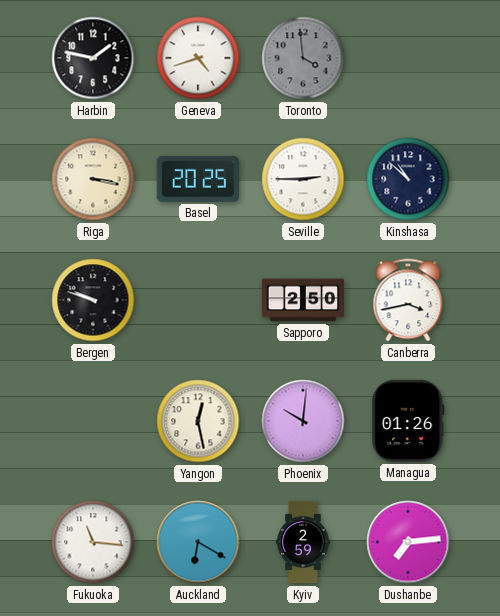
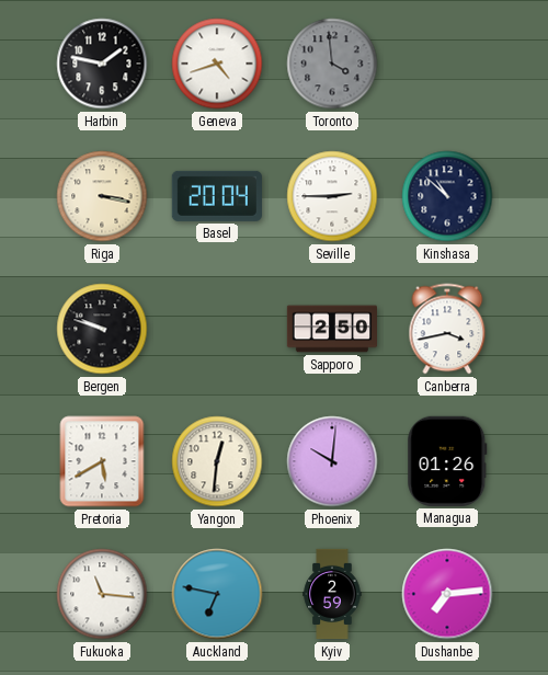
Basel: 20:25 -> 20:04 (217, 196)
Pretoria: none -> 5:40 (102, 461)
Yangon: 12:28 -> 12:31 (217, 461)
Auckland: 6:20 -> 6:47 (217, 594)
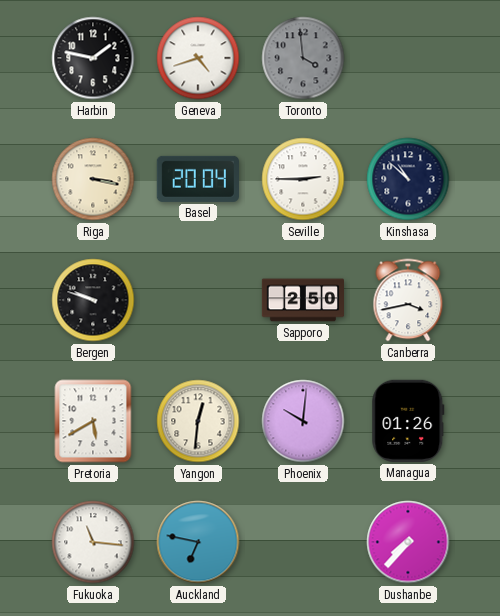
Kyiv: 2:59 -> none (332, 594)
Dushanbe: 7:14 -> 7:37 (408, 542)
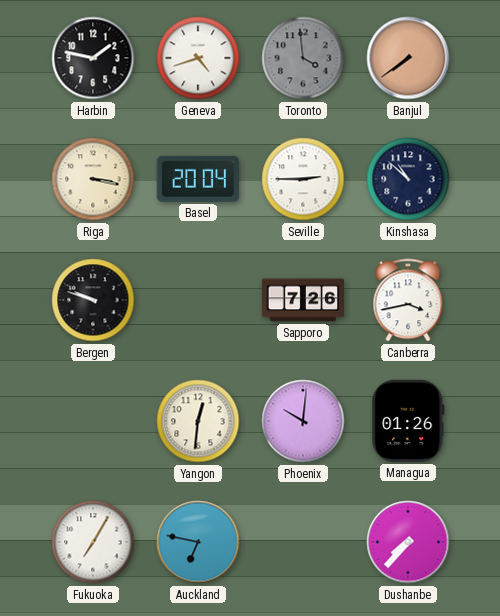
Banjul: none -> 7:39 (408, 58)
Sapporo: 2:50 -> 7:26 (302, 300)
Pretoria: 5:40 -> none (93, 421)
Fukuoka: 11:16 -> 7:05 (93, 542)
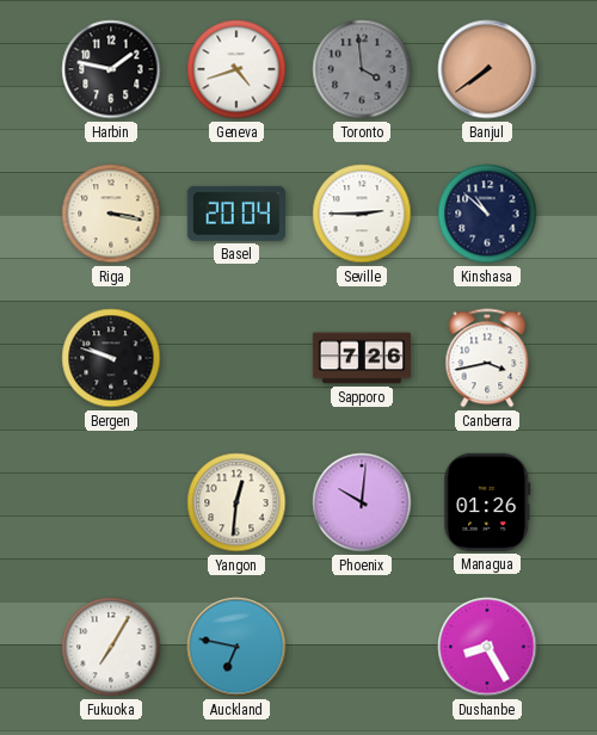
Dushanbe: 7:37 -> 8:25 (487, 647)
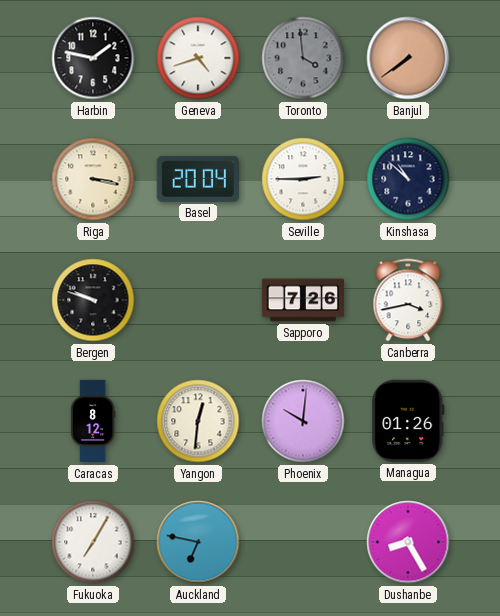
Caracas: none -> 8:12 (93, 421)
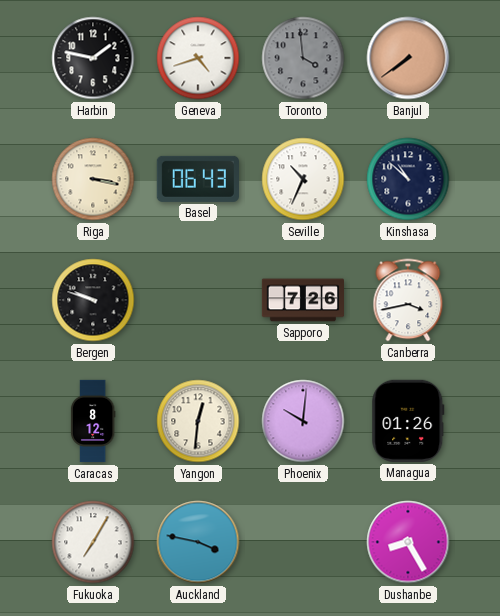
Basel: 20:04 -> 06:43 (198, 179)
Seville: 2:45 -> 10:34 (303, 179)
Auckland: 6:47 -> 3:47 (198, 542)
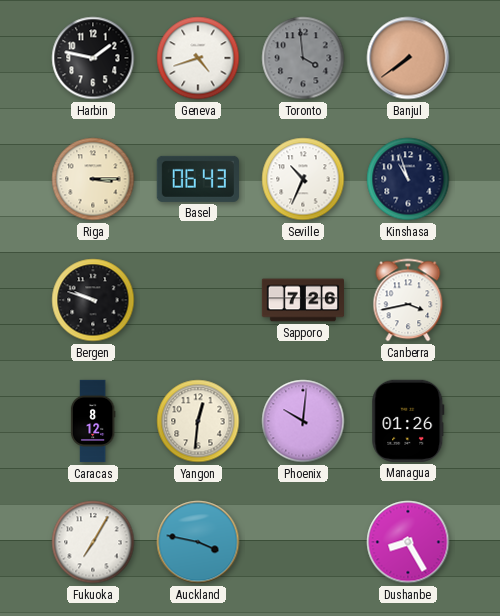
Riga: 3:17 -> 3:15 (93, 179)
Kinshasa: 10:52 -> 10:57 (408, 179)
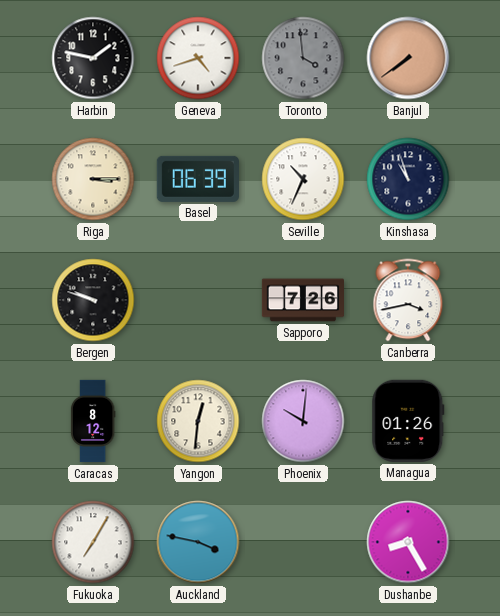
Basel: 06:43 -> 06:39 (198, 179)
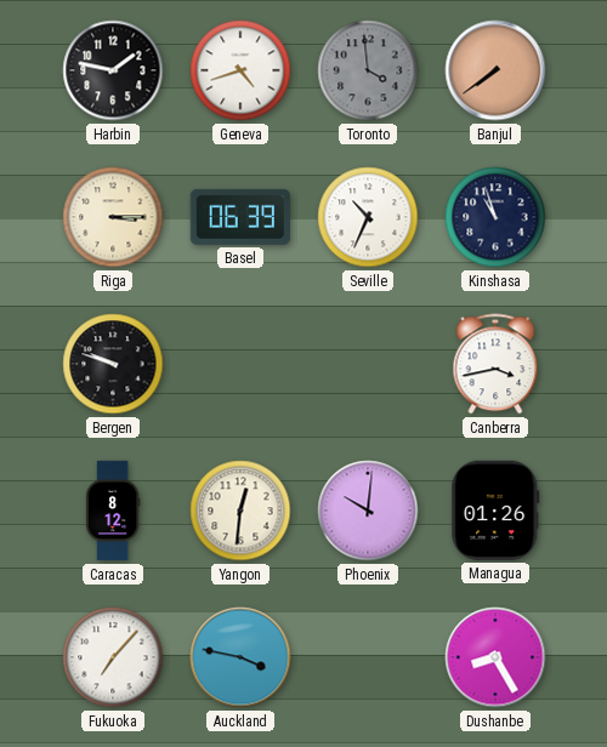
Sapporo: 7:26 -> none (302, 300)
Fukuoka: 7:05 -> 7:07 (113, 657)
